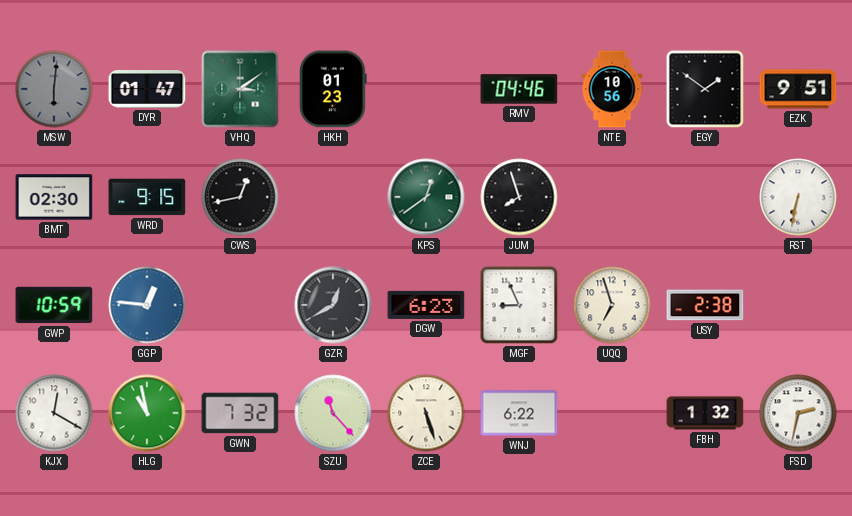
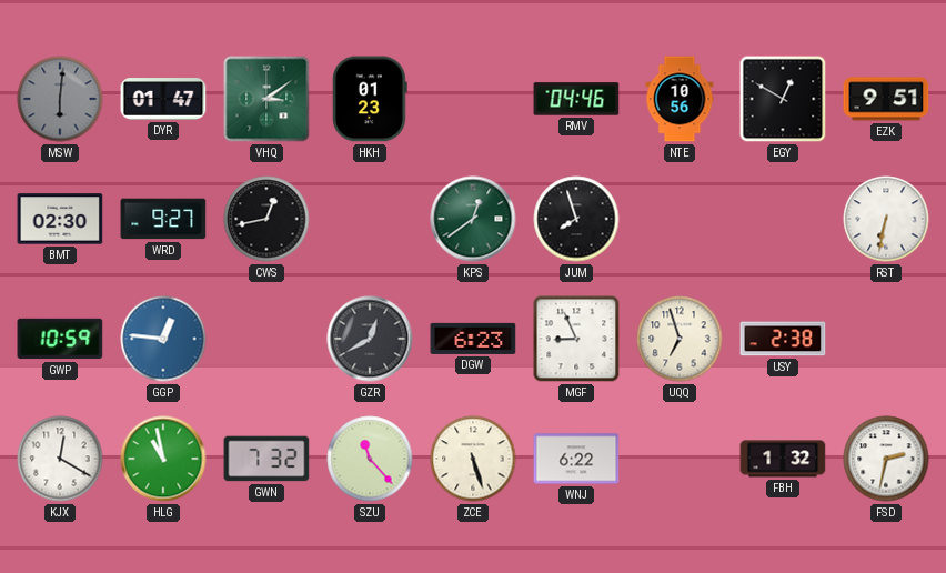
EGY: 1:51 -> 12:50 (783, 99)
WRD: 9:15 -> 9:27 (163, 219)
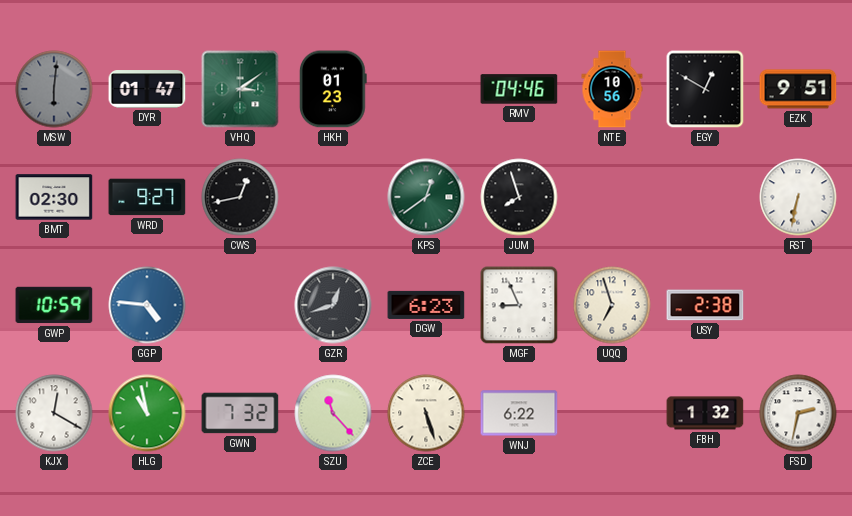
GGP: 12:46 -> 4:46 (147, 305)
GZR: 12:40 -> 12:42 (333, 305)
